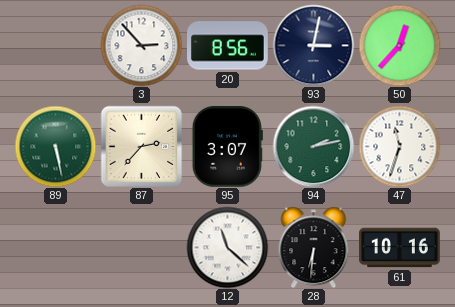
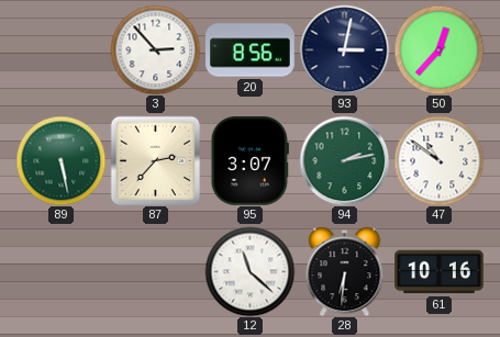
47: 11:33 -> 10:51 (438, 160)
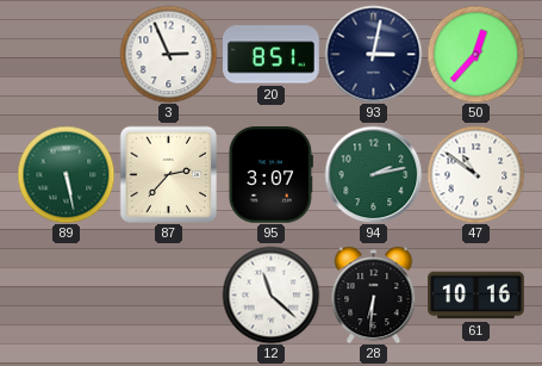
3: 2:53 -> 2:56 (168, 54)
20: 8:56 -> 8:51 (272, 55)
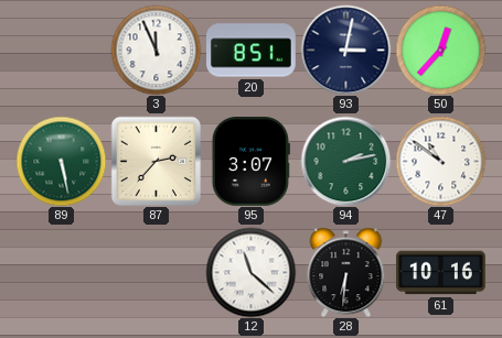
3: 2:56 -> 11:56 (156, 50)
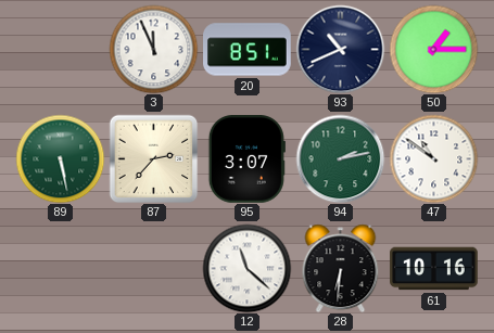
93: 3:02 -> 10:41 (340, 49)
50: 12:37 -> 1:15 (433, 49)
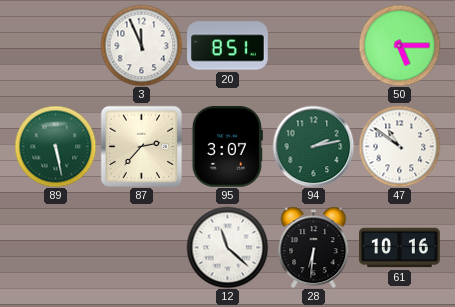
93: 10:41 -> none (340, 49)
50: 1:15 -> 5:15 (399, 45)
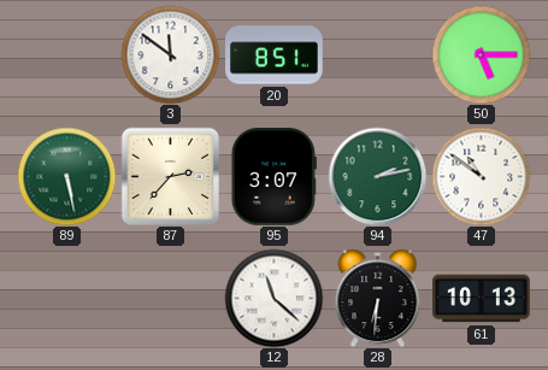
3: 11:56 -> 11:51 (170, 54)
61: 10:16 -> 10:13 (482, 299)
